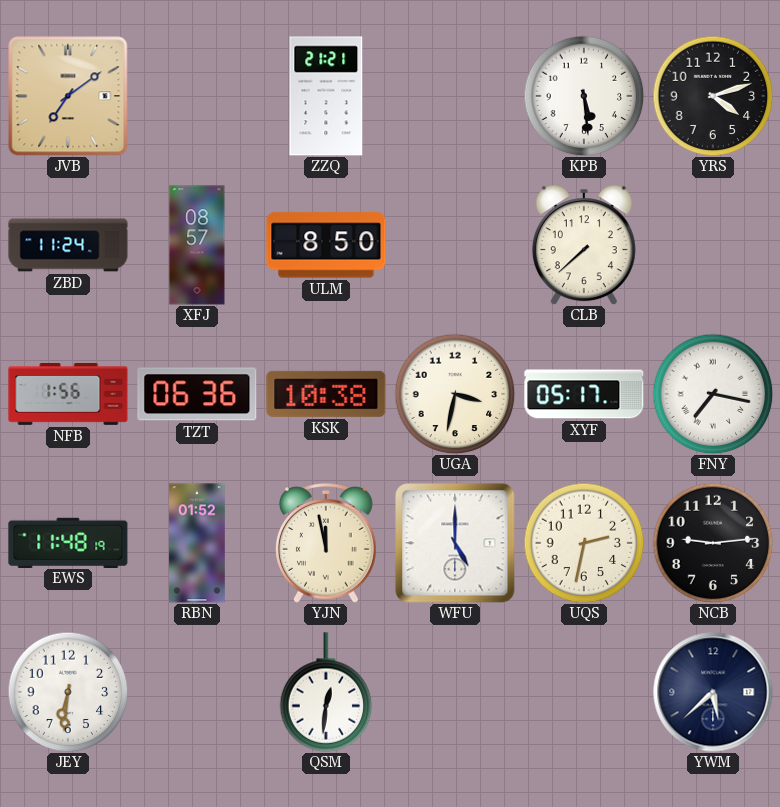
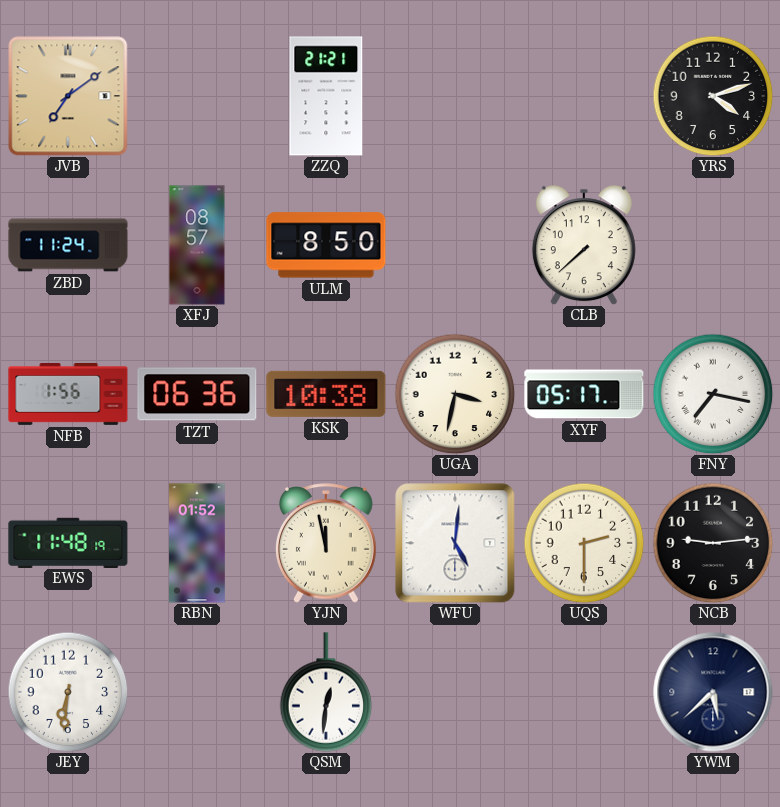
KPB: 5:29 -> none (584, 96)
WFU: 5:00 -> 5:01 (455, 543)
UQS: 2:32 -> 2:30 (584, 543)
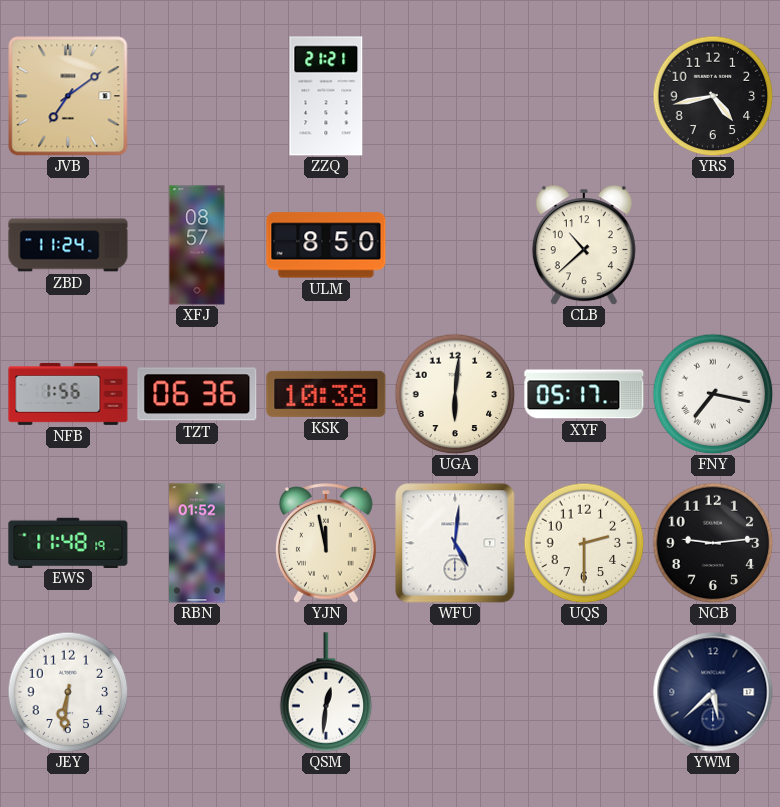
YRS: 4:12 -> 4:43 (713, 96)
CLB: 7:38 -> 10:38 (584, 245)
UGA: 3:32 -> 6:01 (455, 394)
